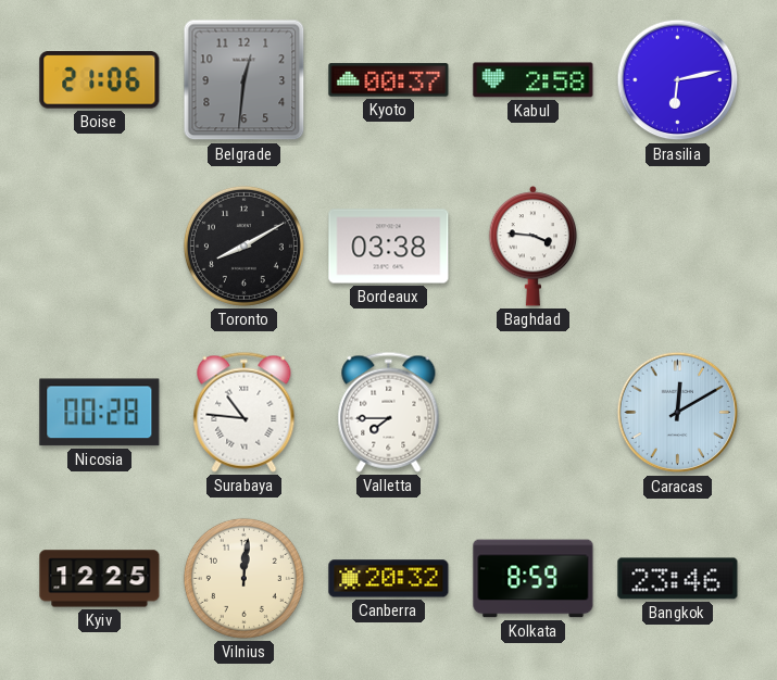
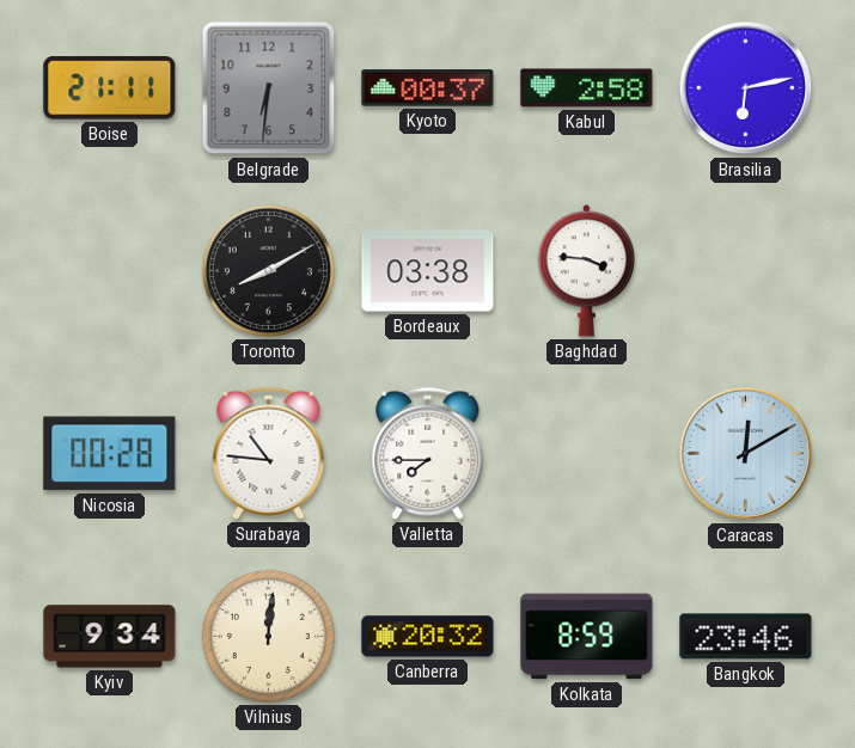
Boise: 21:06 -> 21:11 (110, 88)
Belgrade: 12:31 -> 6:31 (269, 88)
Kyiv: 12:25 -> 9:34 (110, 637)
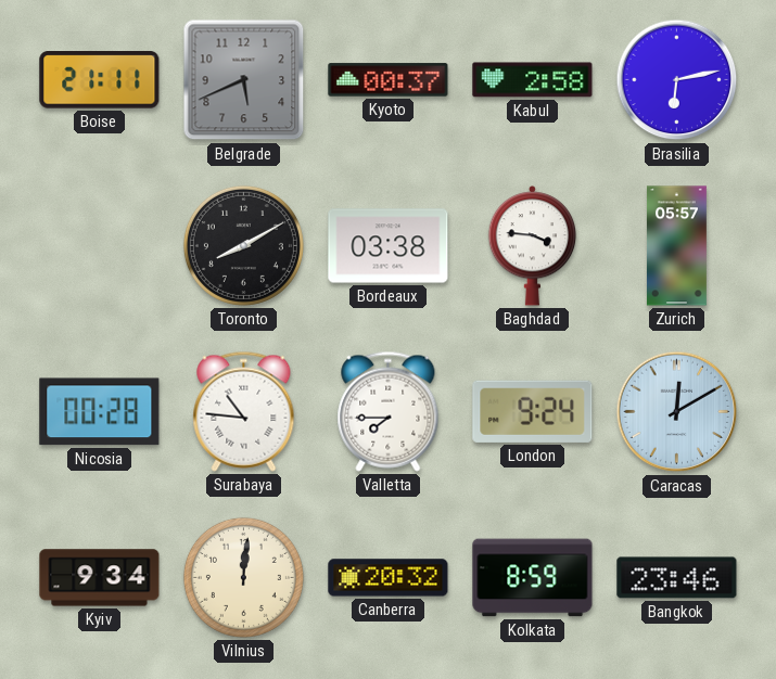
Belgrade: 6:31 -> 5:41 (244, 80)
Zurich: none -> 05:57 (676, 246)
London: none -> 9:24 (533, 411)
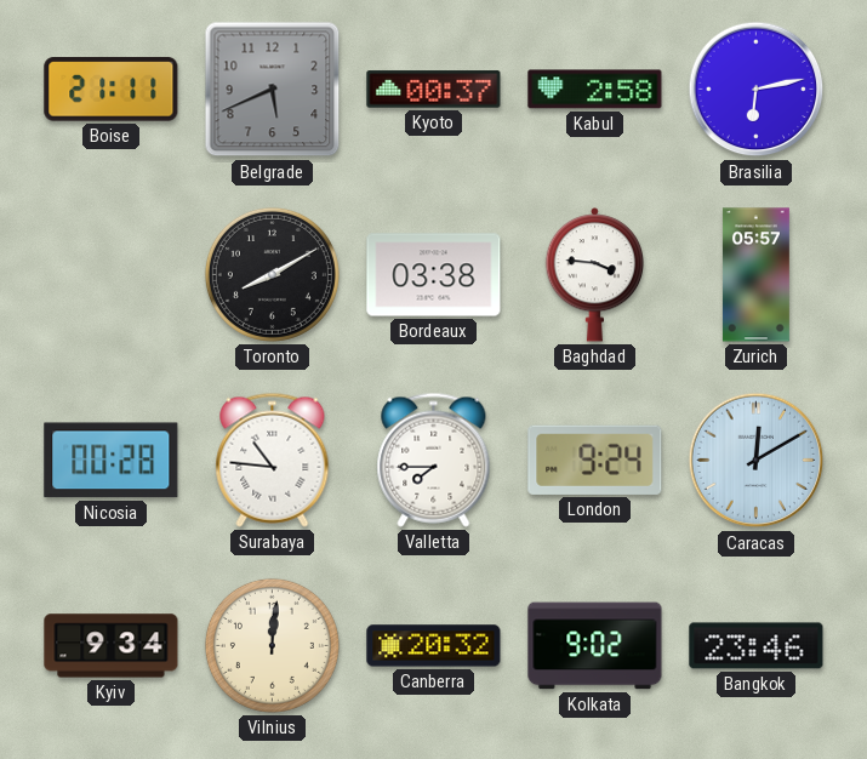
Kolkata: 8:59 -> 9:02 (595, 646)
